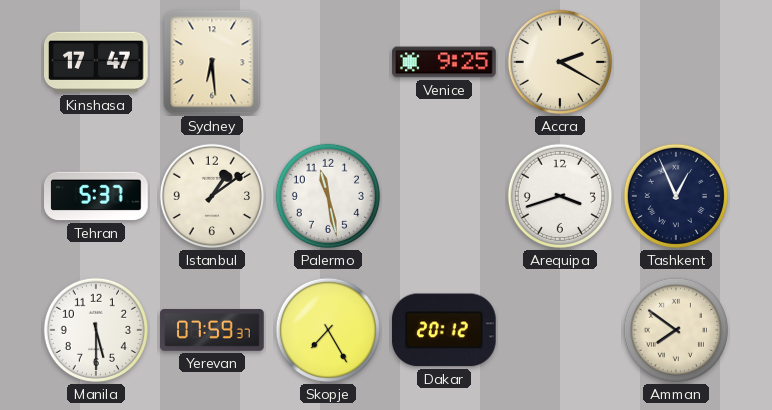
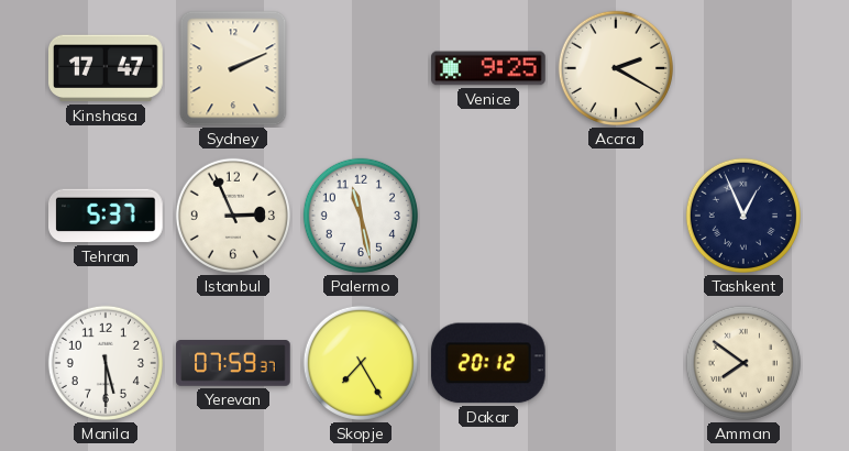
Sydney: 6:29 -> 2:11 (233, 68)
Istanbul: 1:09 -> 2:56 (233, 216)
Arequipa: 3:42 -> none (560, 196)
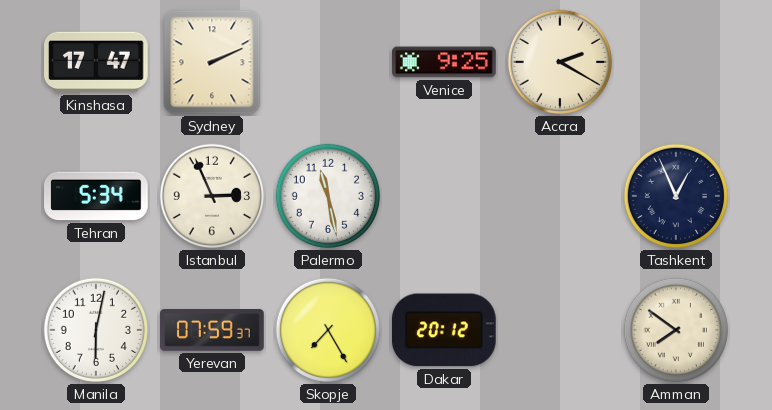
Tehran: 5:37 -> 5:34 (96, 196)
Manila: 5:30 -> 6:02 (96, 330)
